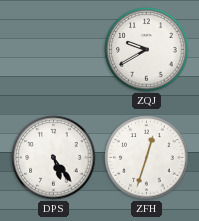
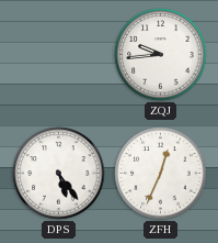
ZQJ: 9:40 -> 9:44 (161, 55)
ZFH: 12:33 -> 12:34 (161, 174)
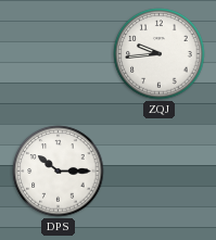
DPS: 5:24 -> 10:15 (59, 172)
ZFH: 12:34 -> none (161, 174)
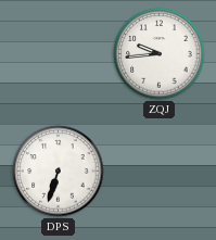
DPS: 10:15 -> 6:33 (59, 172)
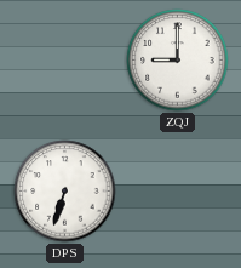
ZQJ: 9:44 -> 9:00 (178, 61)
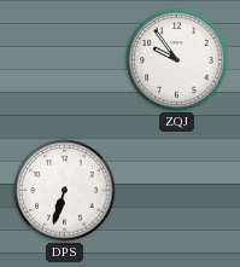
ZQJ: 9:00 -> 9:54 (177, 60)
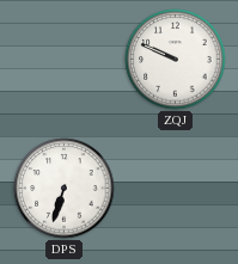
ZQJ: 9:54 -> 9:49 (176, 60)
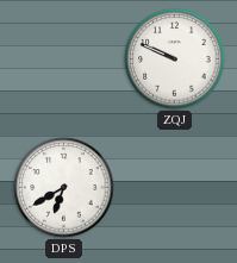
DPS: 6:33 -> 6:40 (64, 188)
